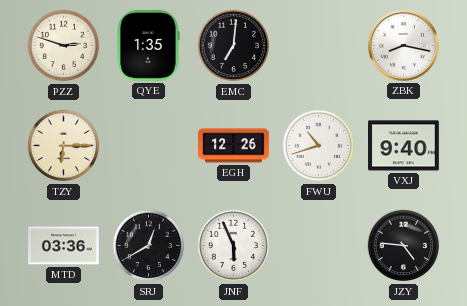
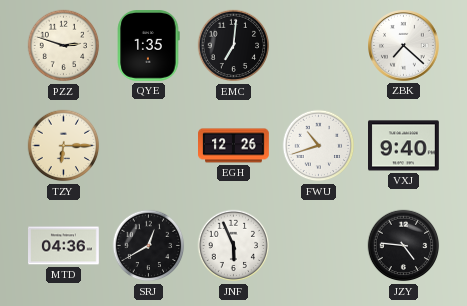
ZBK: 8:17 -> 7:22 (404, 46)
MTD: 03:36 -> 04:36 (64, 246)
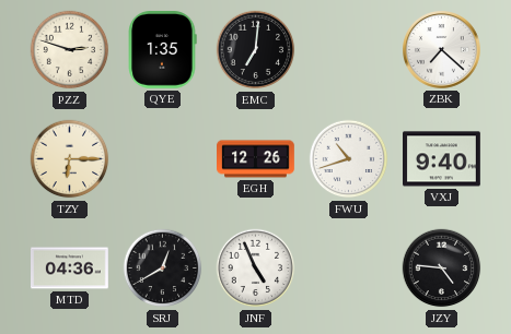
JNF: 5:56 -> 4:56 (256, 269)
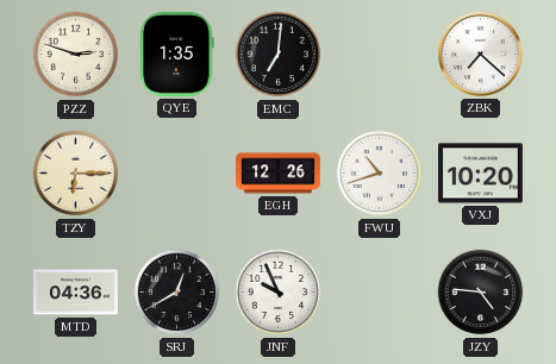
VXJ: 9:40 -> 10:20 (481, 174)
JNF: 4:56 -> 9:56 (279, 293)
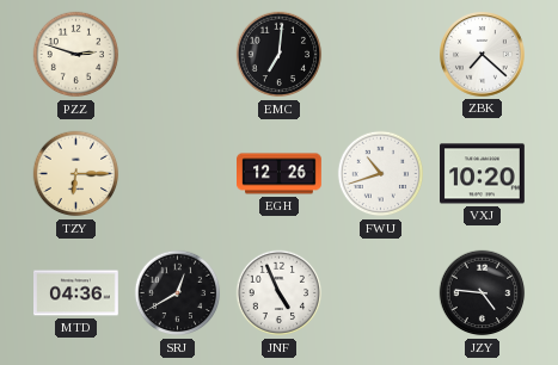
QYE: 1:35 -> none (176, 55)
JNF: 9:56 -> 4:56 (280, 293)
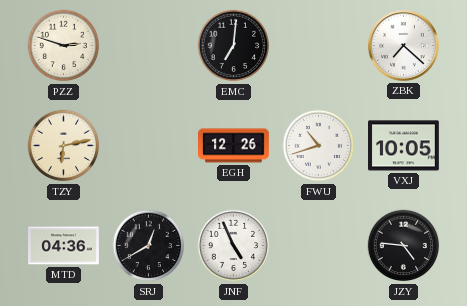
TZY: 6:15 -> 6:13 (64, 146)
VXJ: 10:20 -> 10:05 (404, 146)
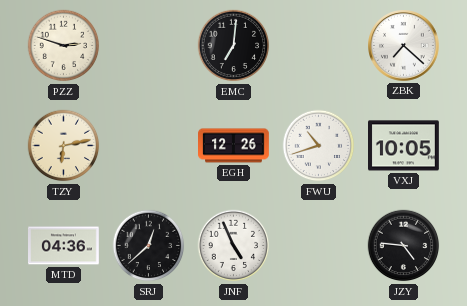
SRJ: 12:40 -> 12:38 (149, 246)
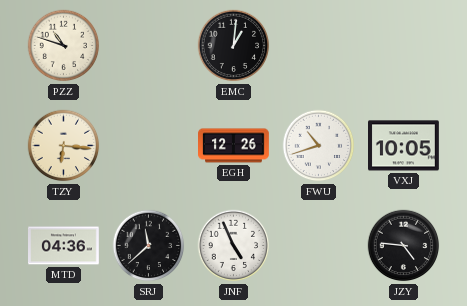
PZZ: 2:48 -> 10:48 (64, 46)
EMC: 7:01 -> 1:01 (234, 46)
ZBK: 7:22 -> none (404, 46)
TZY: 6:13 -> 6:16 (64, 146)
SRJ: 12:38 -> 11:38 (149, 246)
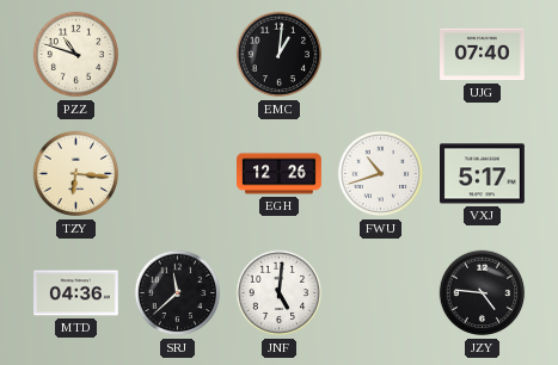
UJG: none -> 07:40 (483, 55)
VXJ: 10:05 -> 5:17 (483, 174)
JNF: 4:56 -> 5:01 (280, 293)
